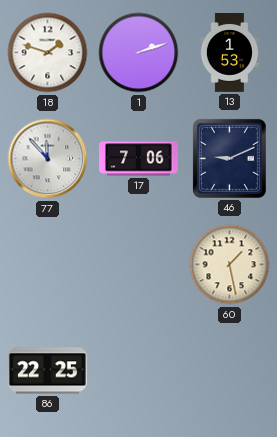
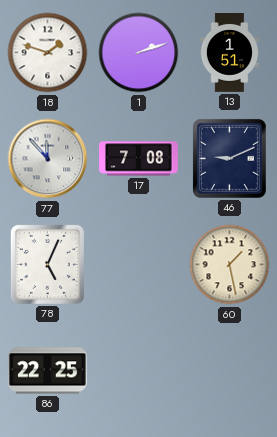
13: 1:53 -> 1:51 (229, 53)
17: 7:06 -> 7:08 (139, 159)
78: none -> 5:04 (47, 264)
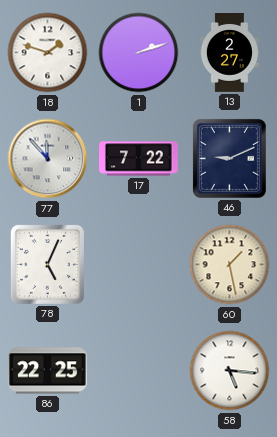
13: 1:51 -> 2:27 (229, 53)
17: 7:08 -> 7:22 (139, 159)
58: none -> 5:16 (230, 371)
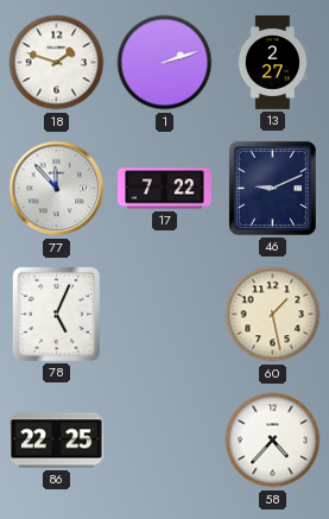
58: 5:16 -> 4:37 (273, 441)
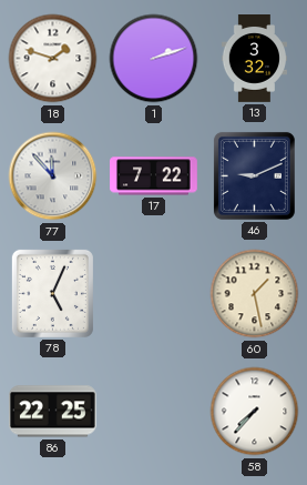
13: 2:27 -> 3:32 (254, 59)
58: 4:37 -> 7:37 (255, 412)
